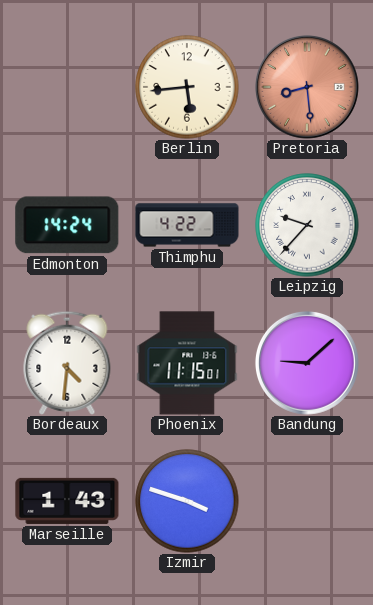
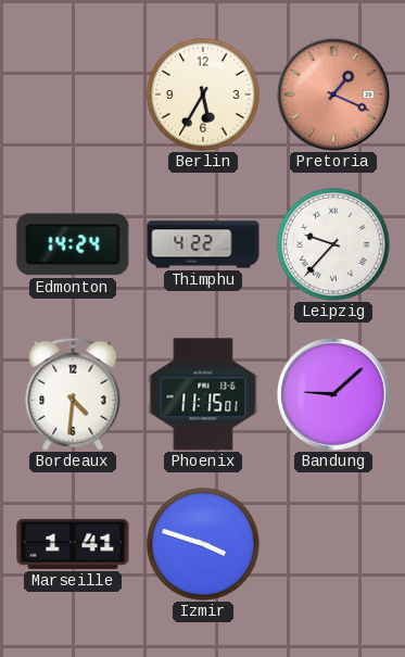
Berlin: 5:44 -> 5:35 (203, 94)
Pretoria: 8:29 -> 1:19 (333, 94)
Marseille: 1:43 -> 1:41 (73, 544)
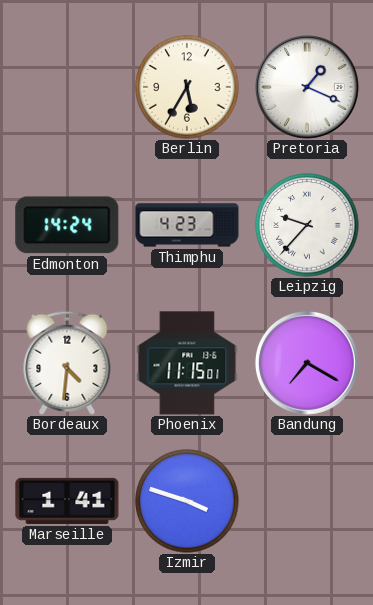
Pretoria dial: salmon -> white (307, 87)
Thimphu: 4:22 -> 4:23 (187, 225)
Bandung: 9:08 -> 7:20 (307, 363)
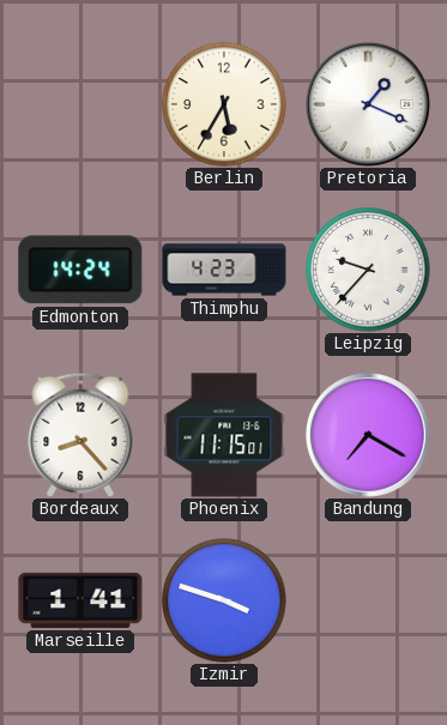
Bordeaux: 4:31 -> 8:23 (80, 435)
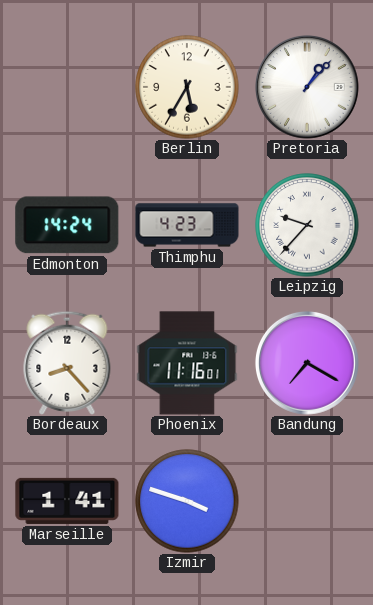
Pretoria: 1:19 -> 1:07 (307, 87)
Phoenix: 11:15 -> 11:16 (187, 363)
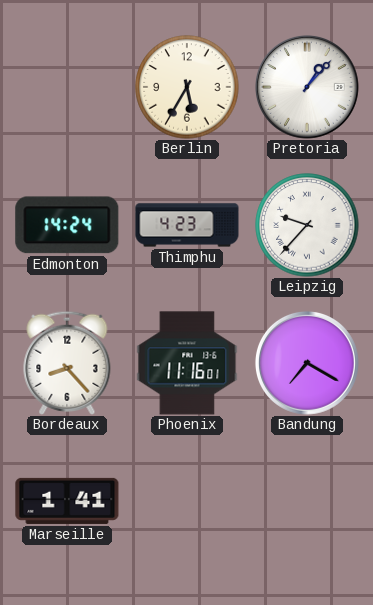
Izmir: 3:48 -> none (187, 501)
